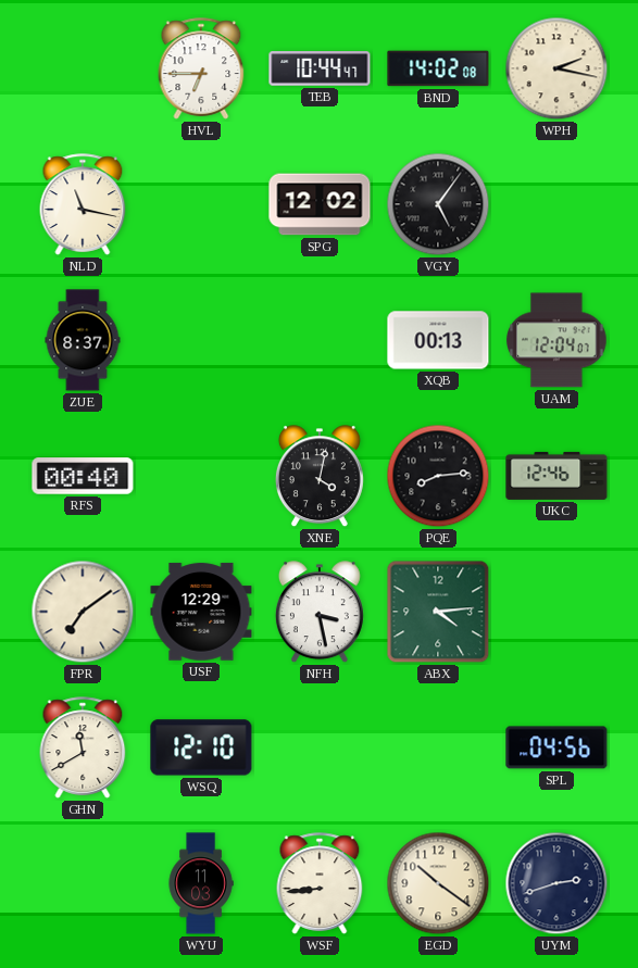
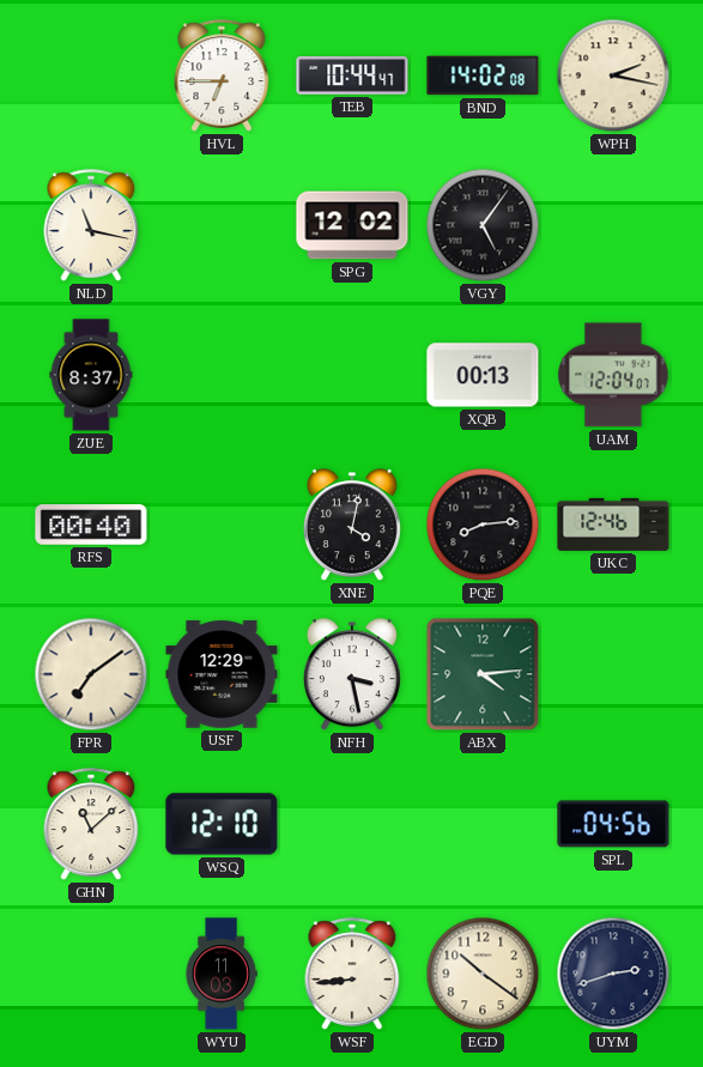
GHN: 11:40 -> 11:08 (91, 824)
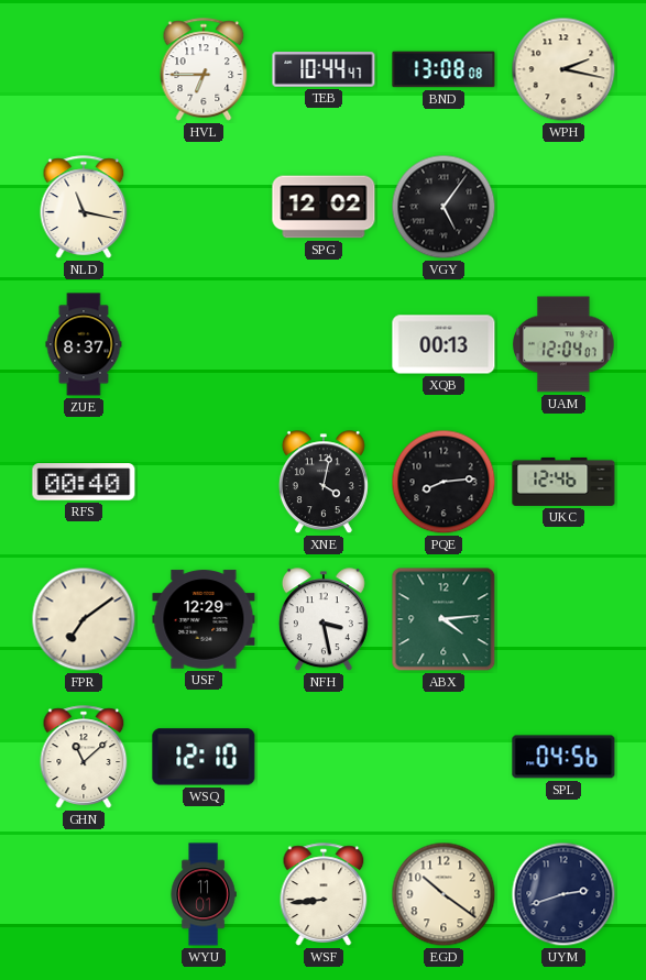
BND: 14:02 -> 13:08 (444, 69)
WYU: 11:03 -> 11:01 (204, 894)
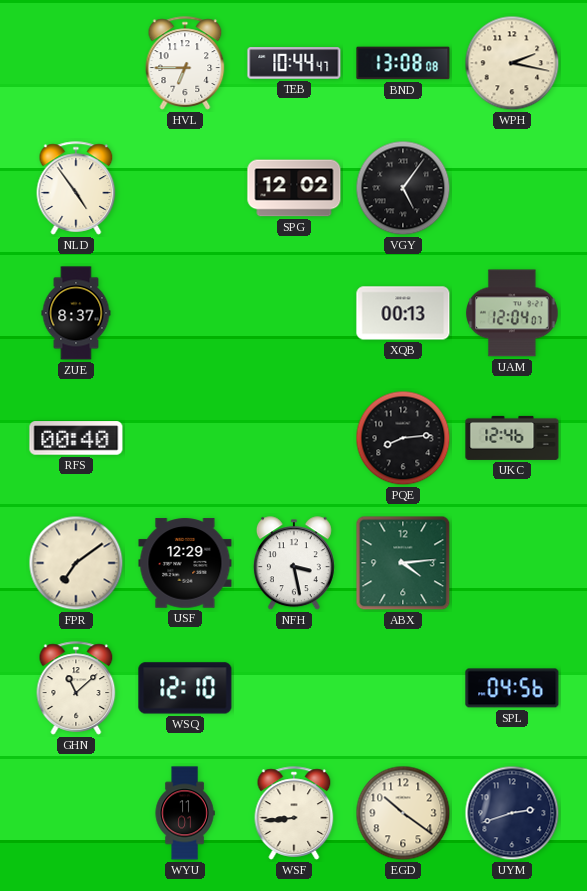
NLD: 11:17 -> 4:54 (76, 188)
XNE: 4:02 -> none (324, 483)
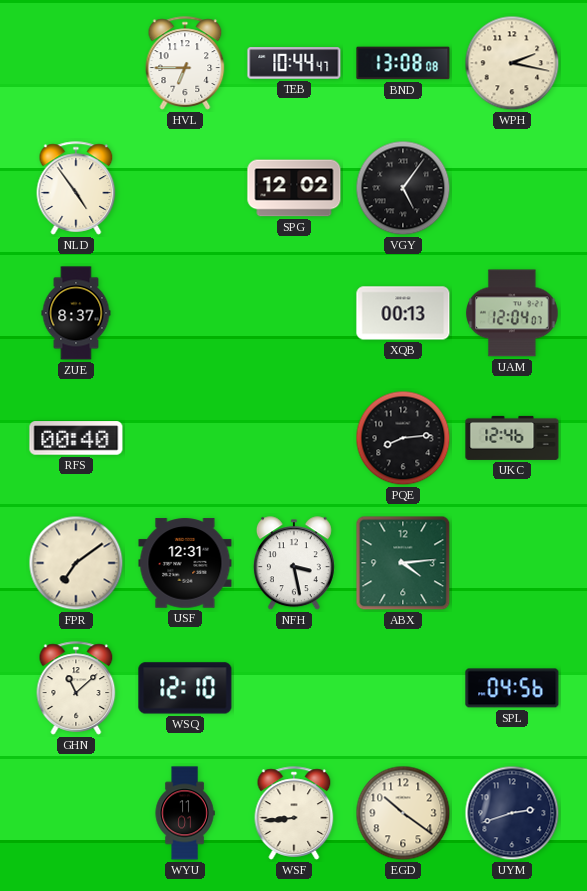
USF: 12:29 -> 12:31 (185, 563)
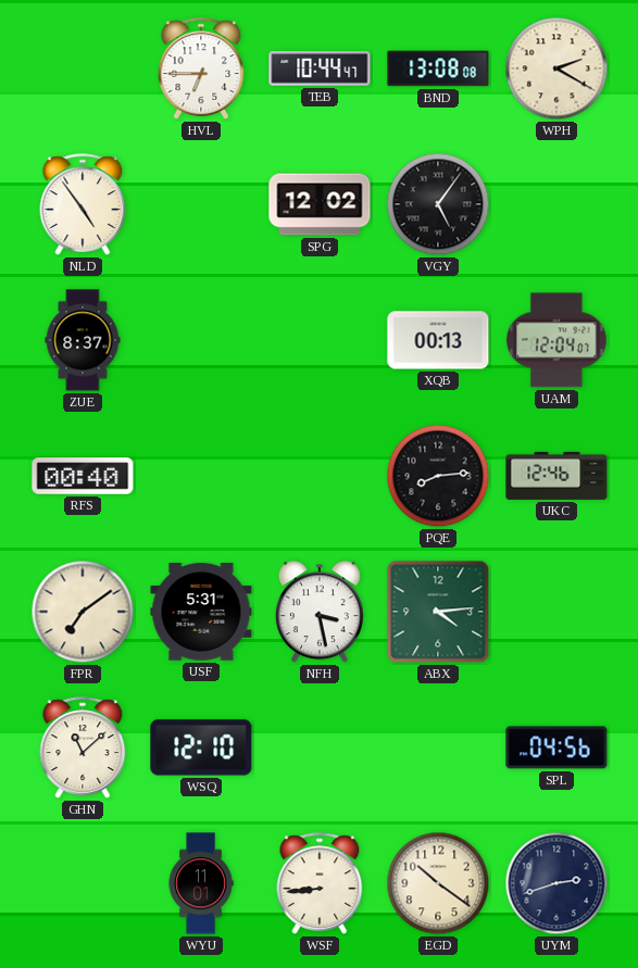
WPH: 2:17 -> 2:20 (556, 68)
USF: 12:31 -> 5:31 (201, 612)
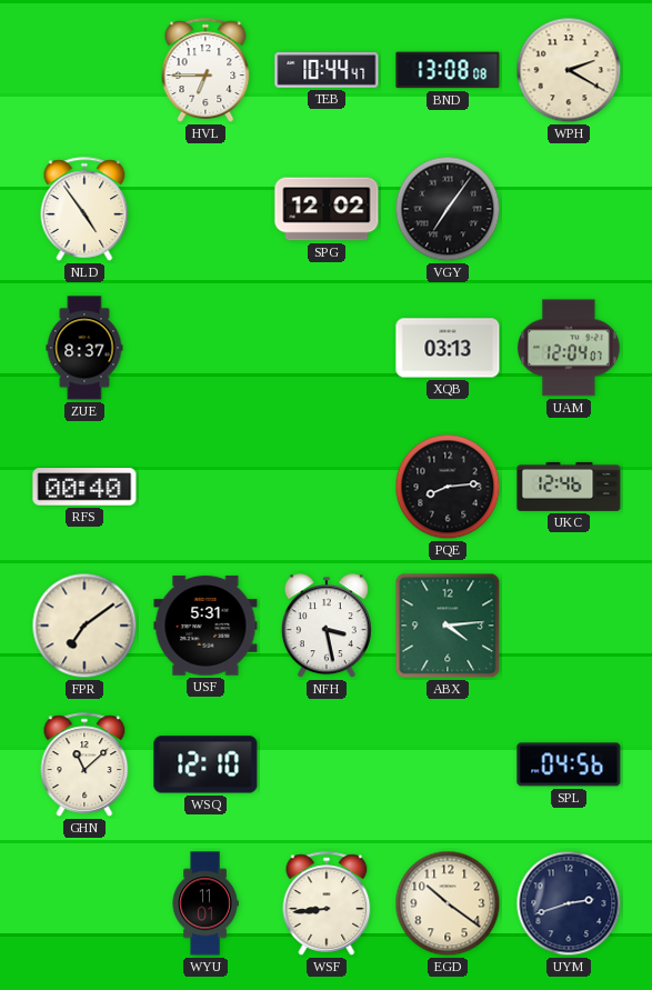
VGY: 5:06 -> 7:06 (448, 209)
XQB: 00:13 -> 03:13 (448, 348)
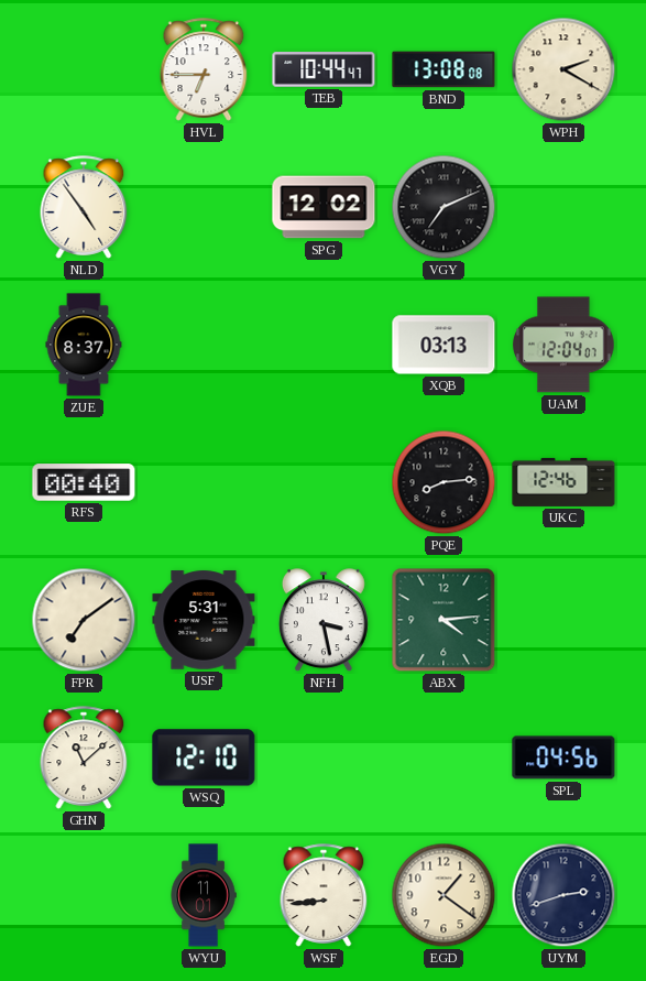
VGY: 7:06 -> 7:11 (444, 207)
EGD: 10:21 -> 1:21 (444, 895)
